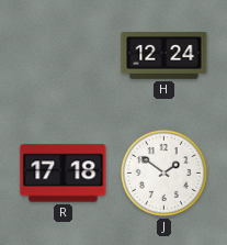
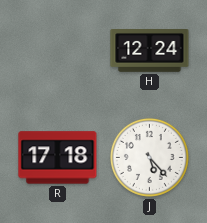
J: 1:51 -> 5:23 (149, 157)
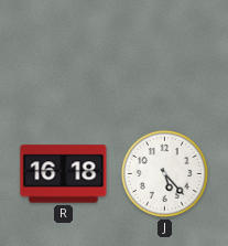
H: 12:24 -> none (150, 51)
R: 17:18 -> 16:18 (64, 174)
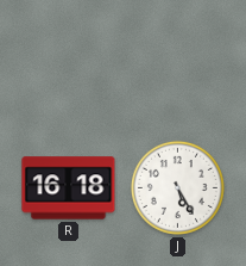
J: 5:23 -> 5:25 (177, 187)
